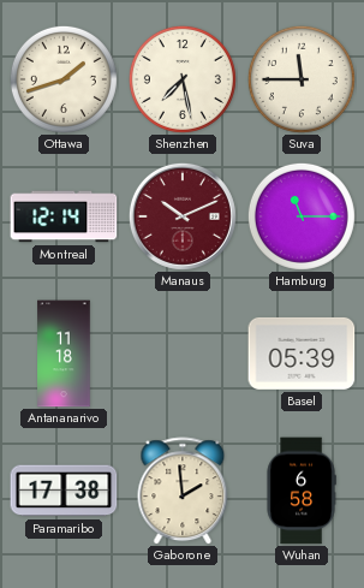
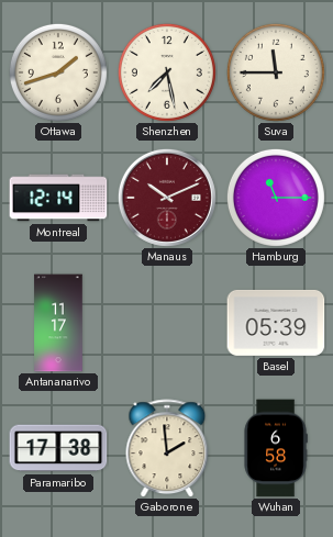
Antananarivo: 11:18 -> 11:17 (58, 323)
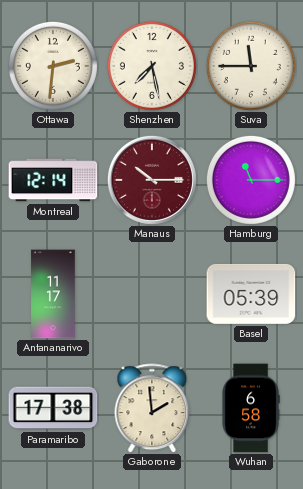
Ottawa: 1:42 -> 2:31 (53, 66)
Manaus: 10:11 -> 10:15 (152, 180)
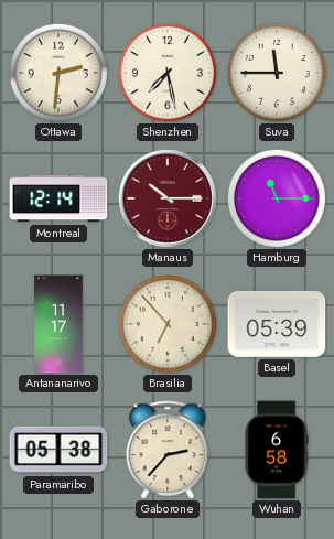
Brasilia: none -> 6:53 (168, 324)
Paramaribo: 17:38 -> 05:38 (58, 450)
Gaborone: 1:59 -> 2:37 (168, 450)
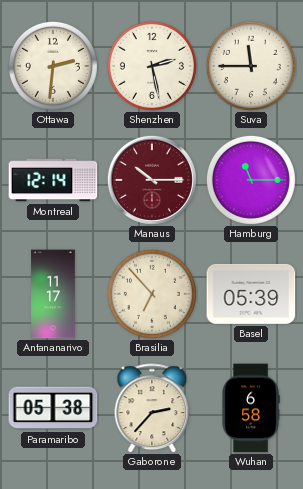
Shenzhen: 7:28 -> 2:28 (152, 66)
